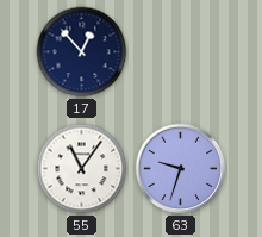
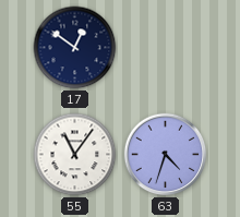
17: 12:53 -> 12:51 (75, 48)
63: 9:33 -> 4:33 (166, 155)
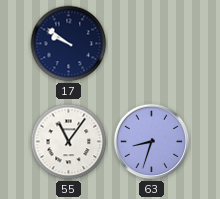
17: 12:51 -> 9:51 (69, 44)
63: 4:33 -> 8:33 (152, 142)
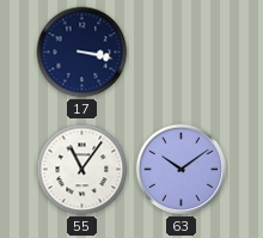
17: 9:51 -> 3:17 (82, 53)
63: 8:33 -> 10:09 (182, 170)
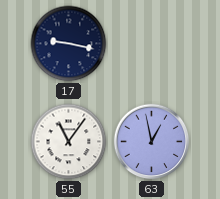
17: 3:17 -> 9:17 (69, 44)
63: 10:09 -> 12:58 (152, 142)
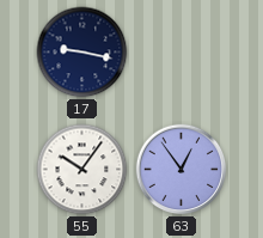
55: 11:06 -> 10:06 (82, 170)
63: 12:58 -> 12:54 (182, 170)
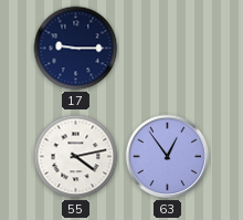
17: 9:17 -> 9:15 (76, 49)
55: 10:06 -> 4:13 (76, 157)
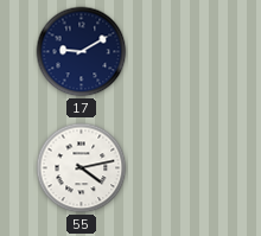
17: 9:15 -> 9:10 (82, 52)
63: 12:54 -> none (168, 157)
